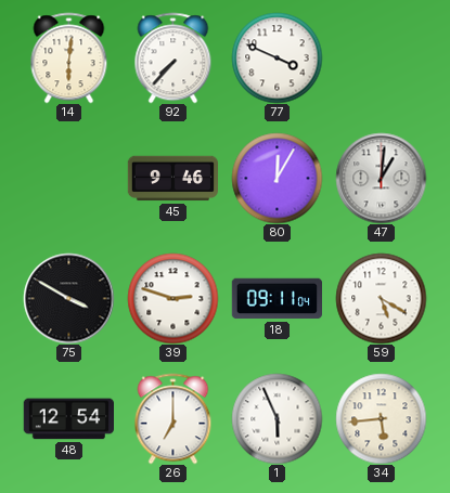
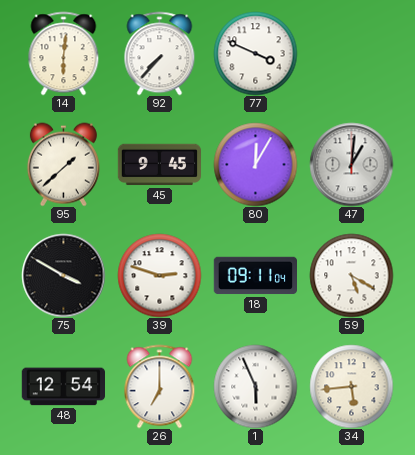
95: none -> 1:38 (63, 164)
45: 9:46 -> 9:45 (159, 165)
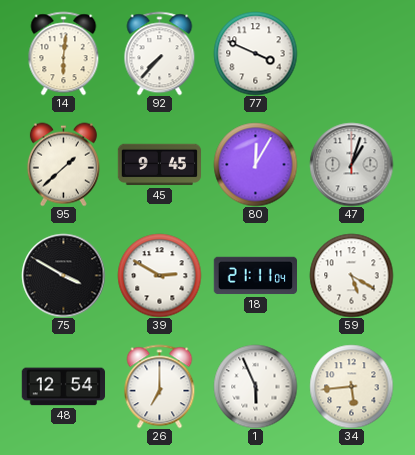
47: 1:01 -> 1:03 (351, 164)
39: 2:48 -> 2:50 (159, 275)
18: 09:11 -> 21:11 (255, 276)
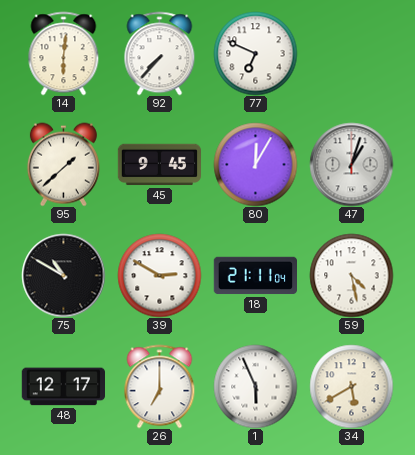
77: 3:49 -> 6:49 (255, 53)
75: 3:50 -> 10:50 (63, 275)
59: 5:20 -> 4:28 (351, 275)
48: 12:54 -> 12:17 (63, 387)
34: 5:44 -> 5:40 (351, 386)
